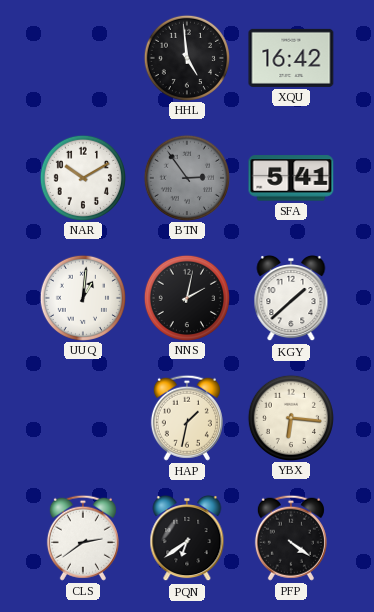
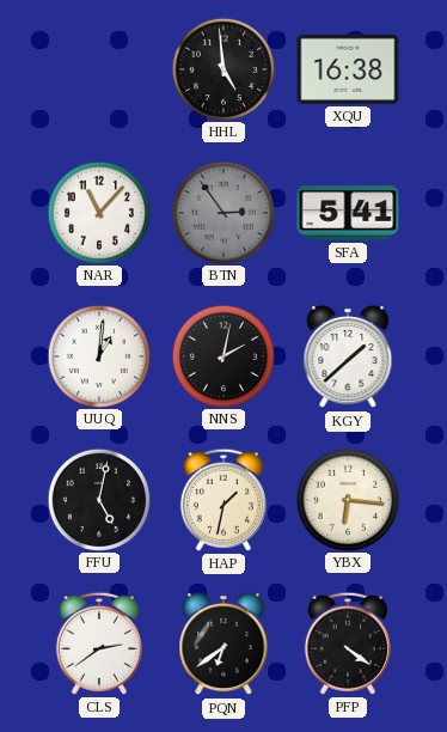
XQU: 16:42 -> 16:38 (348, 69)
NAR: 10:10 -> 11:07 (98, 212)
FFU: none -> 5:02 (98, 499)
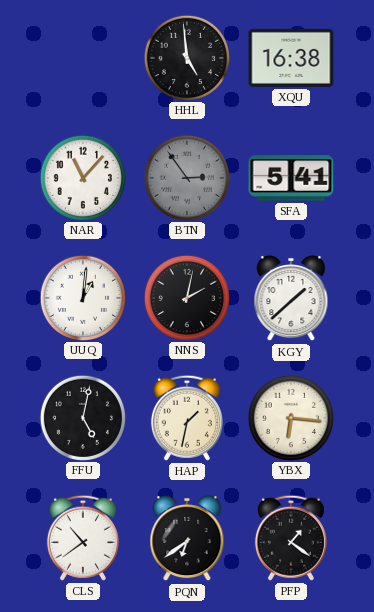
CLS: 2:39 -> 10:39 (83, 538)
PFP: 4:21 -> 1:21 (291, 538)
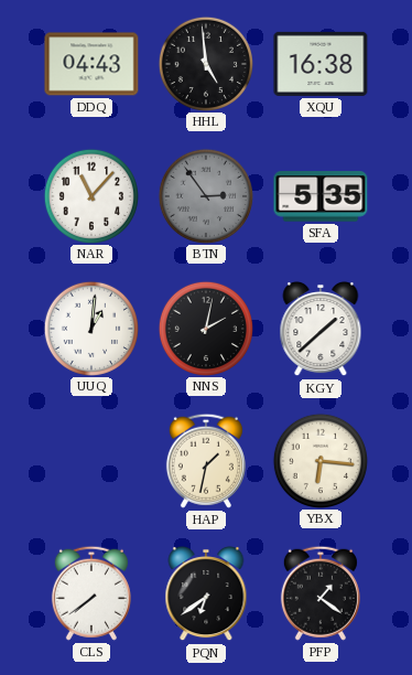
DDQ: none -> 04:43 (91, 64)
SFA: 5:41 -> 5:35 (321, 196)
FFU: 5:02 -> none (82, 417)
CLS: 10:39 -> 7:39 (91, 593)
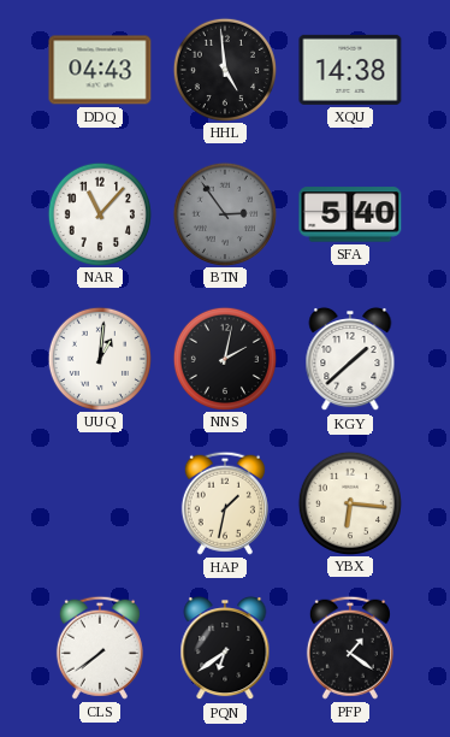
XQU: 16:38 -> 14:38 (350, 70)
SFA: 5:35 -> 5:40 (350, 214)
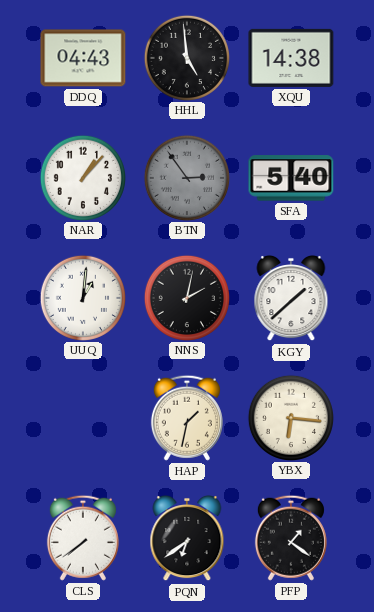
NAR: 11:07 -> 1:07 (82, 177)
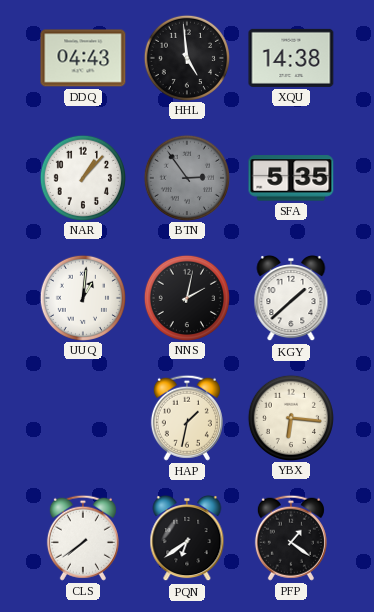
SFA: 5:40 -> 5:35 (291, 178)
